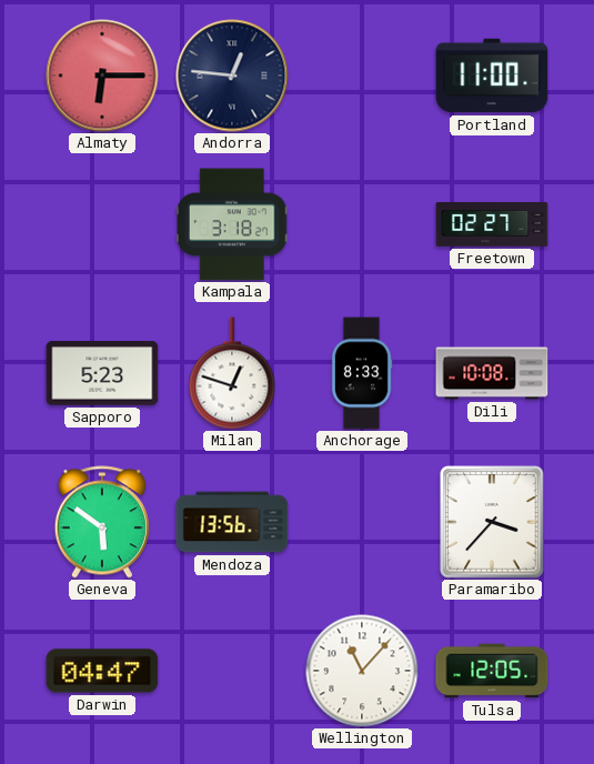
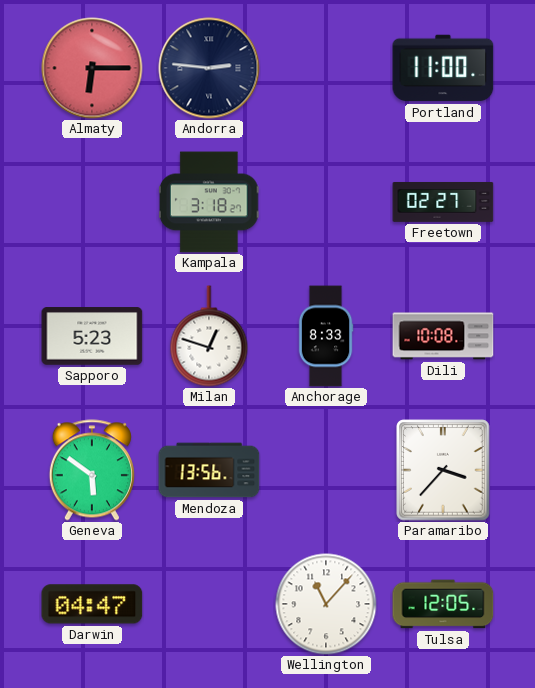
Andorra: 12:46 -> 2:46 (209, 68)
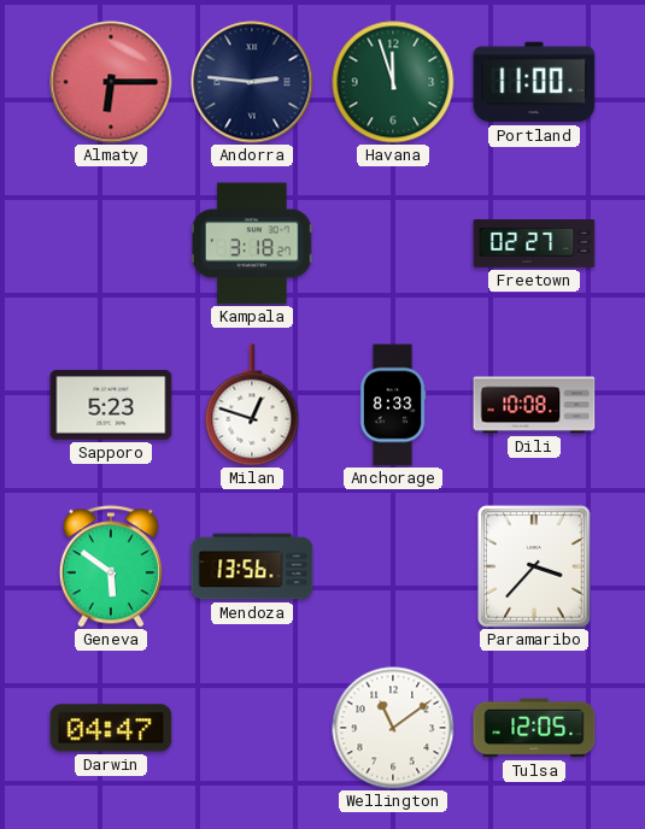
Havana: none -> 11:57 (393, 82)
Wellington: 11:07 -> 11:09 (393, 728)
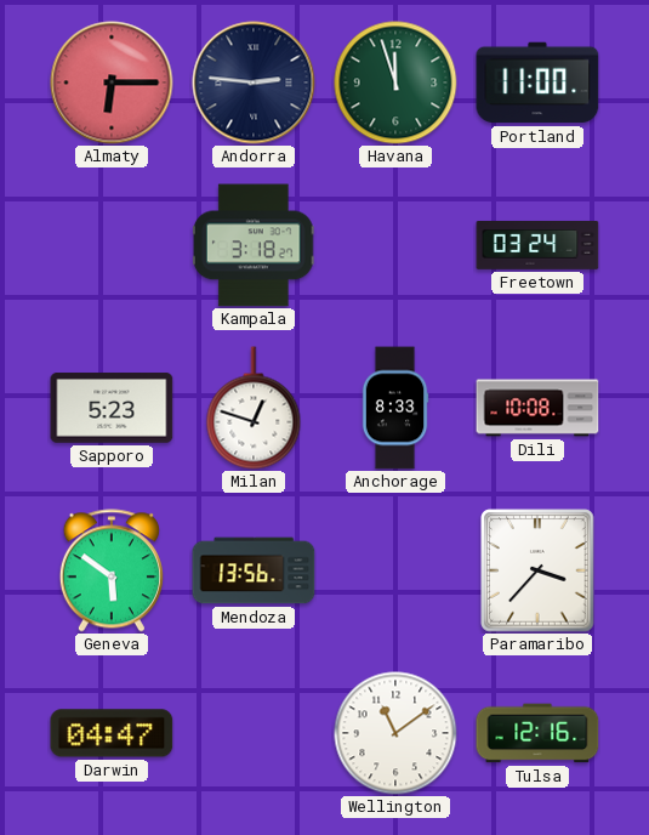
Freetown: 02:27 -> 03:24 (537, 245)
Tulsa: 12:05 -> 12:16 (537, 733)
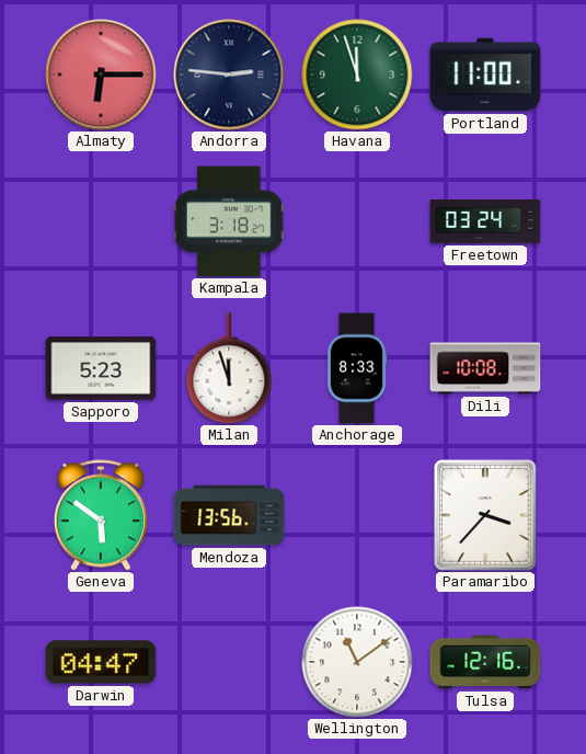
Milan: 12:48 -> 11:57 (229, 368)
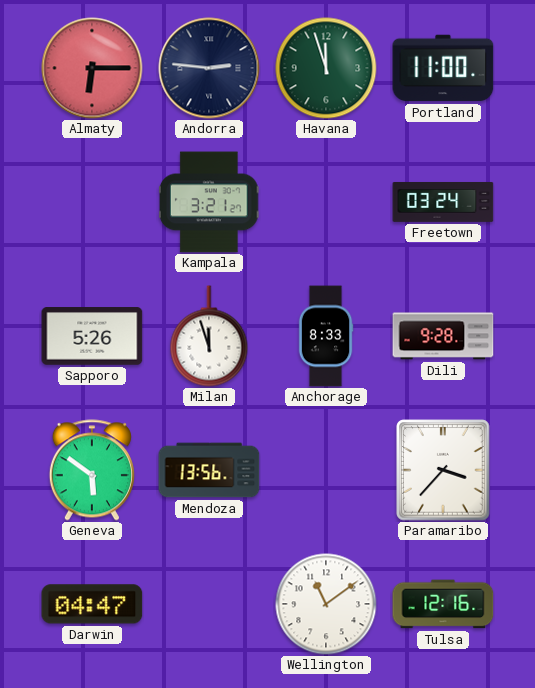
Kampala: 3:18 -> 3:21 (209, 202)
Sapporo: 5:23 -> 5:26 (92, 336)
Dili: 10:08 -> 9:28 (443, 336)
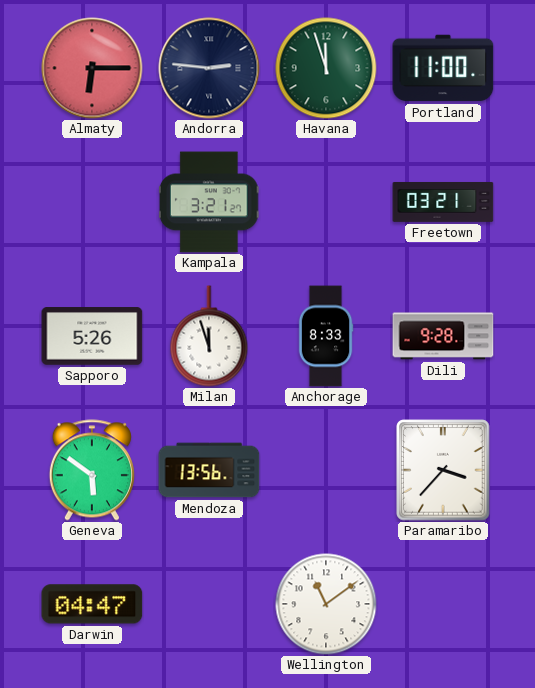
Freetown: 03:24 -> 03:21 (443, 202)
Tulsa: 12:16 -> none (443, 604)
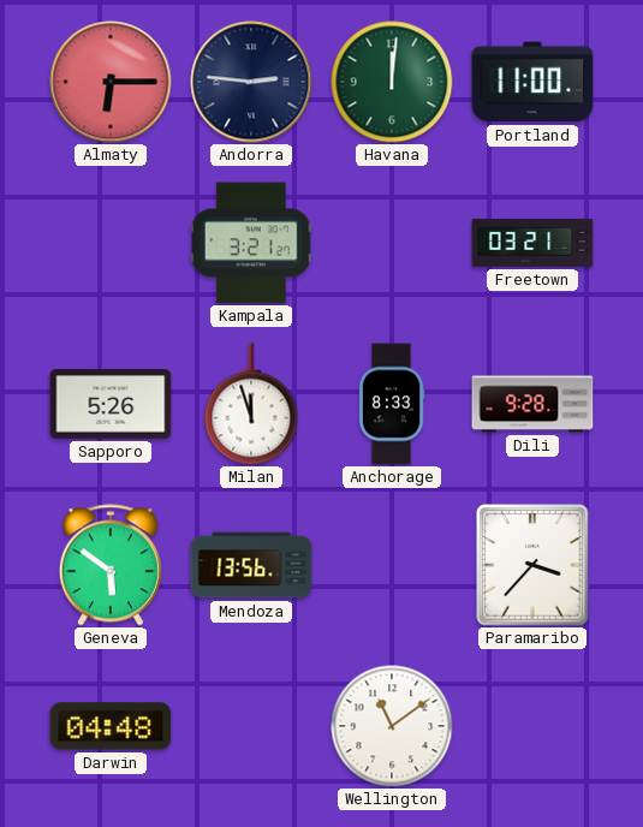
Havana: 11:57 -> 12:01 (392, 82)
Darwin: 04:47 -> 04:48 (111, 726)
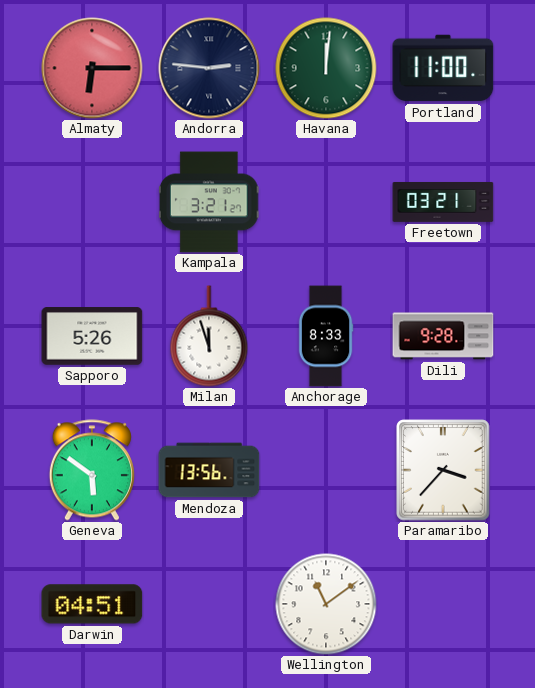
Darwin: 04:48 -> 04:51 (92, 604)
